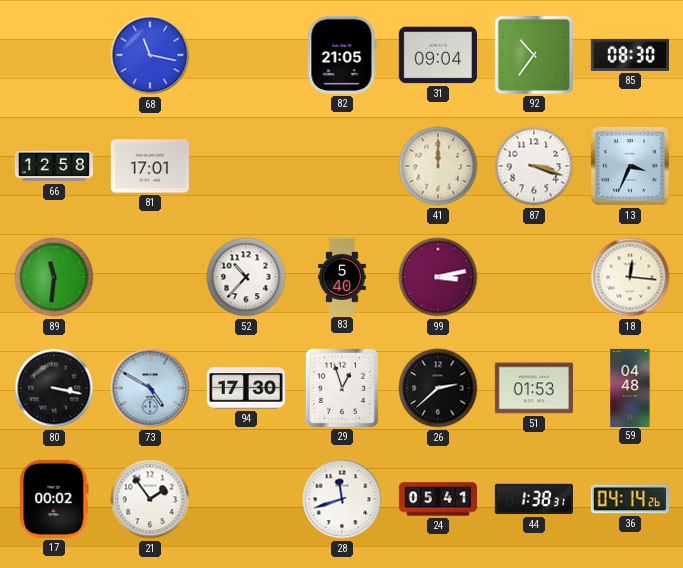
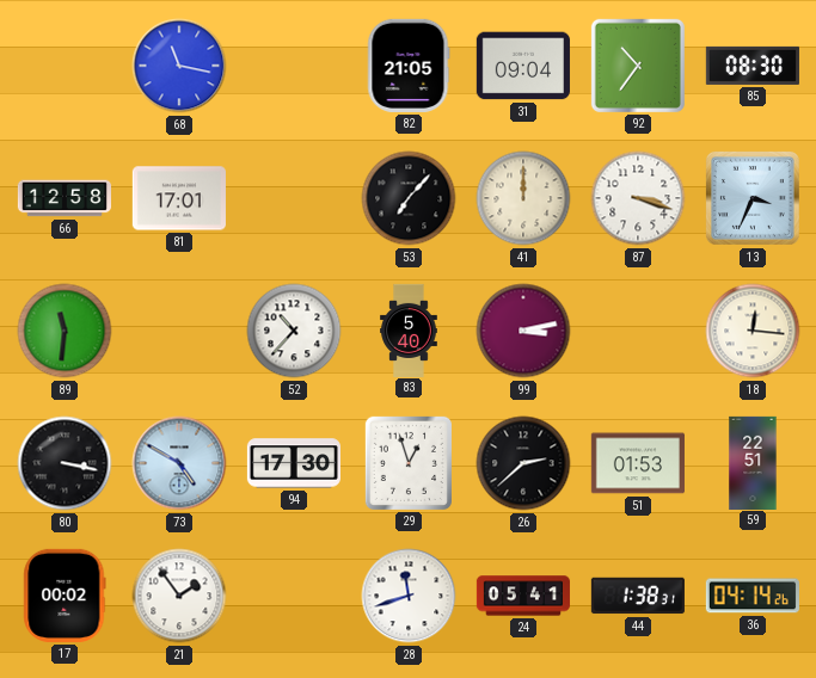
53: none -> 7:07 (409, 198)
59: 04:48 -> 22:51 (753, 462)
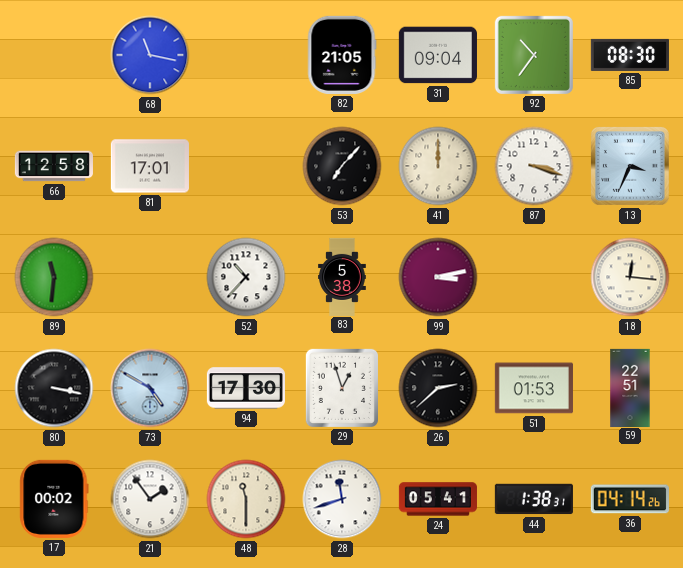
83: 5:40 -> 5:38 (342, 276)
48: none -> 11:30 (246, 499)
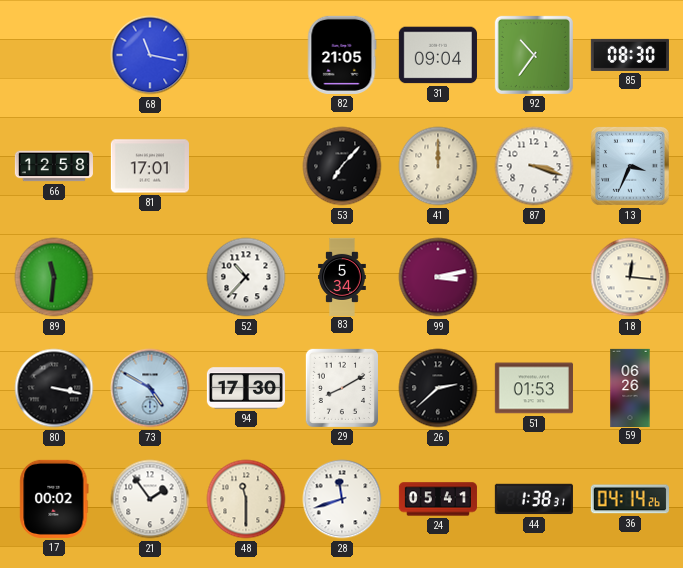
83: 5:38 -> 5:34 (342, 276)
29: 12:57 -> 8:10 (342, 388)
59: 22:51 -> 06:26 (630, 387)
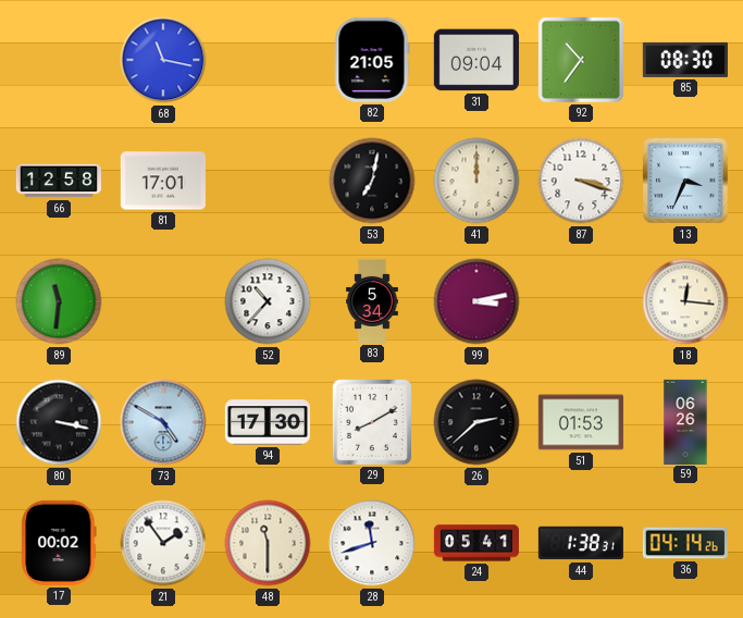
53: 7:07 -> 7:02 (372, 181)
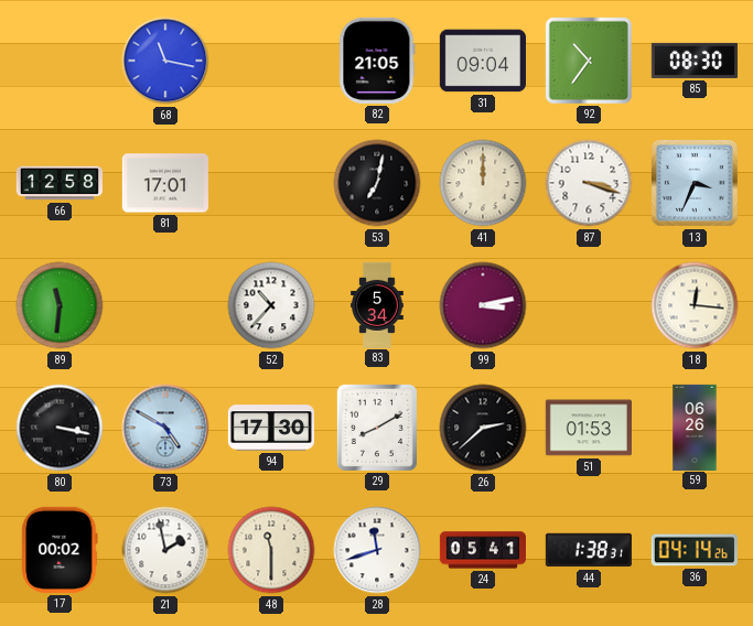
21: 1:54 -> 1:58 (165, 550)
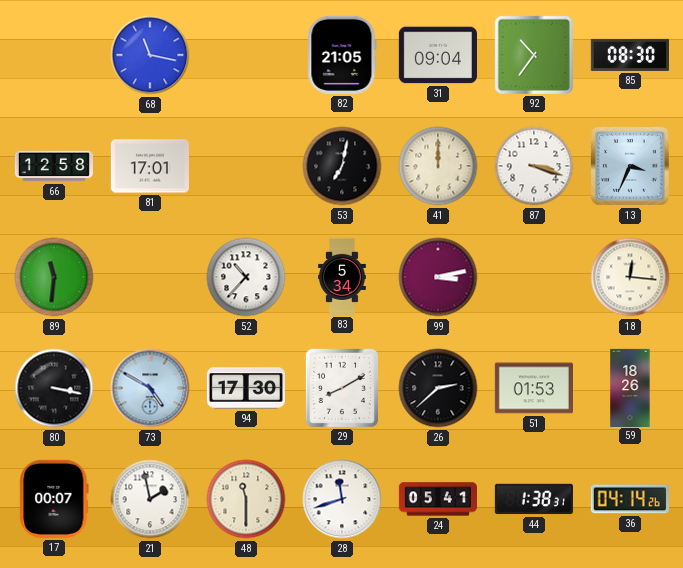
59: 06:26 -> 18:26 (630, 387)
17: 00:02 -> 00:07 (54, 499)
